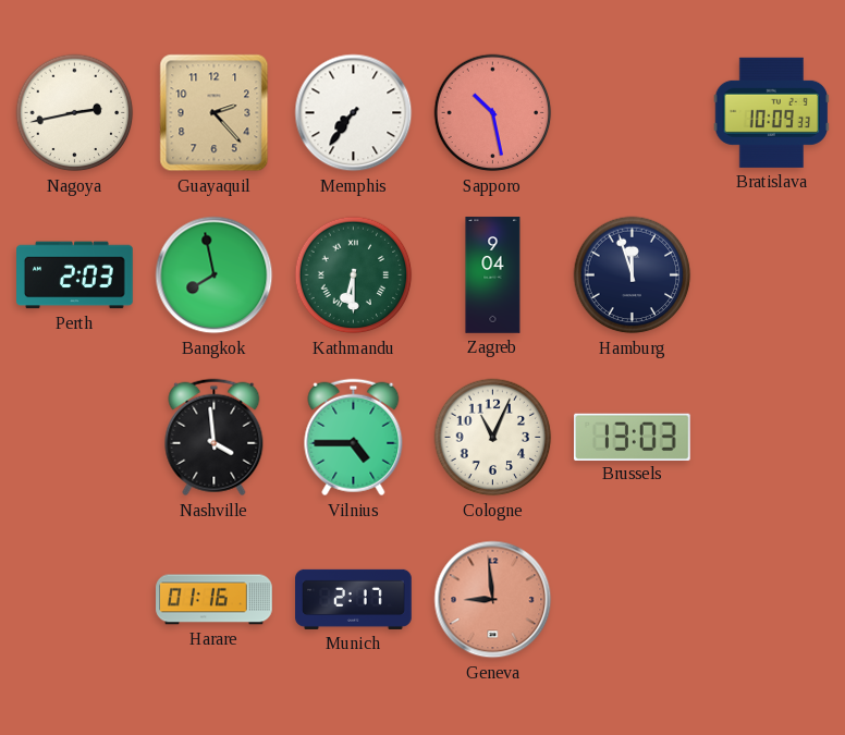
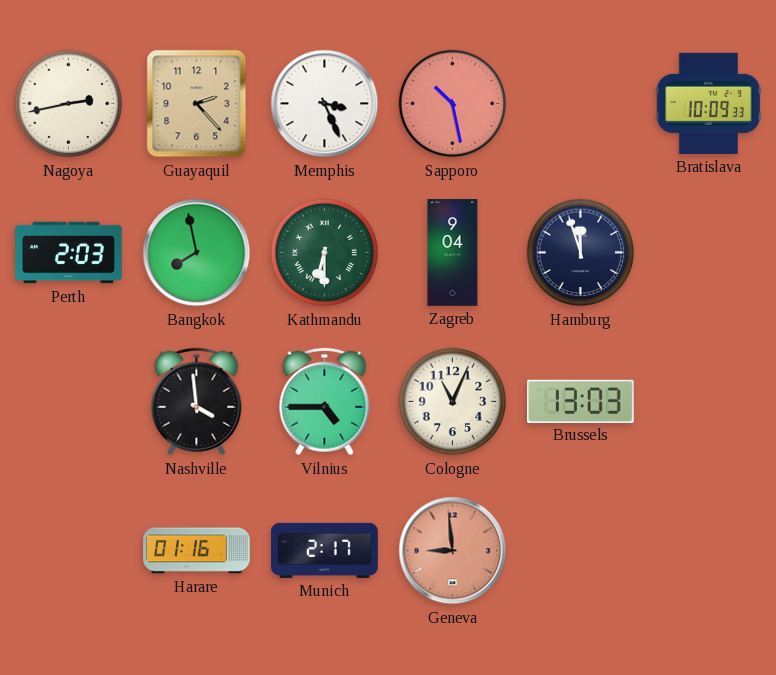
Memphis: 7:36 -> 3:26 (325, 104)
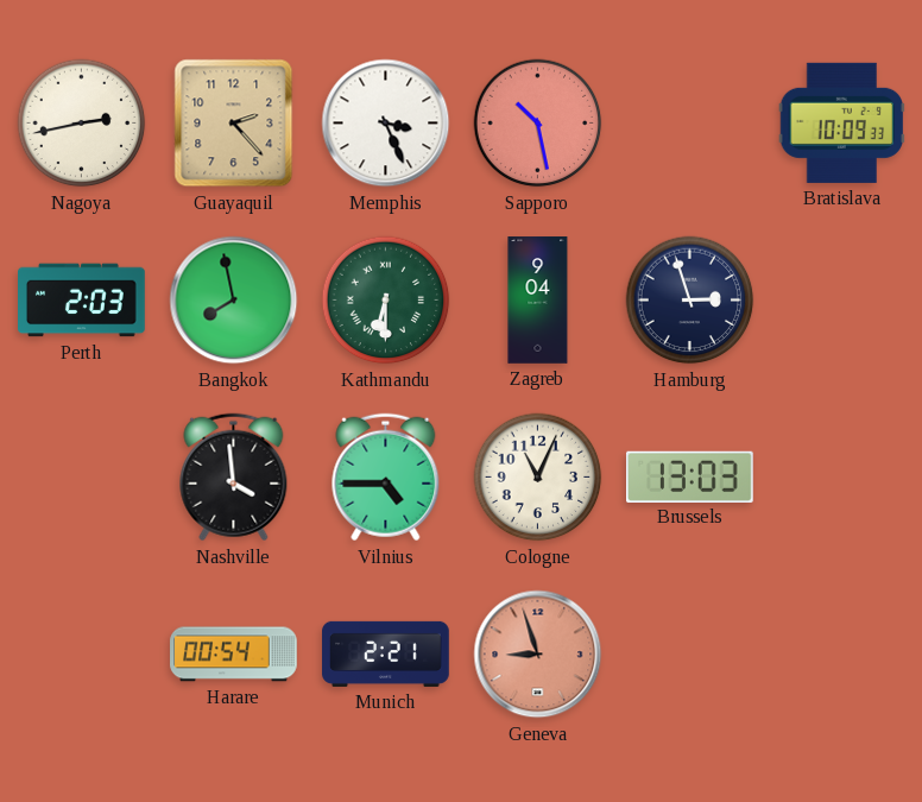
Hamburg: 11:57 -> 2:57 (690, 301)
Harare: 01:16 -> 00:54 (234, 655)
Munich: 2:17 -> 2:21 (386, 653)
Geneva: 8:59 -> 8:57 (538, 655)
